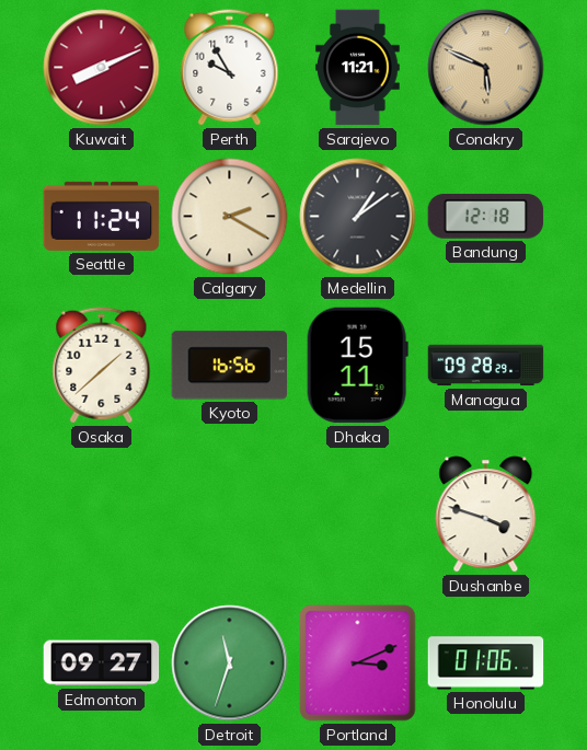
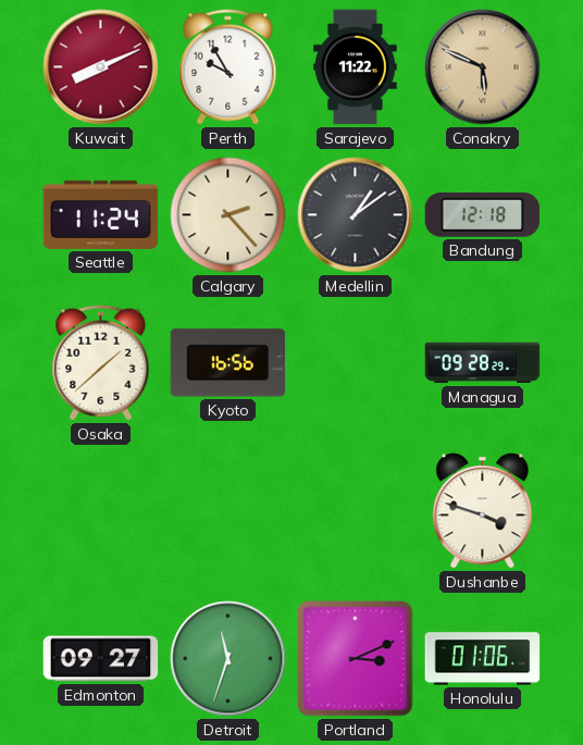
Sarajevo: 11:21 -> 11:22 (356, 67)
Calgary: 2:20 -> 2:23 (228, 215)
Dhaka: 15:11 -> none (357, 366)
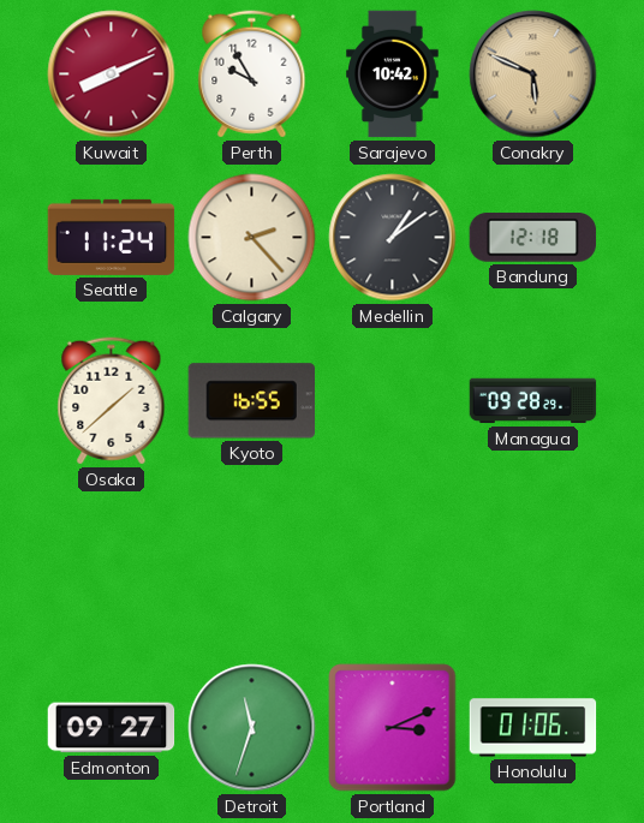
Sarajevo: 11:22 -> 10:42 (393, 74)
Kyoto: 16:56 -> 16:55 (251, 401)
Dushanbe: 3:48 -> none (483, 511)
